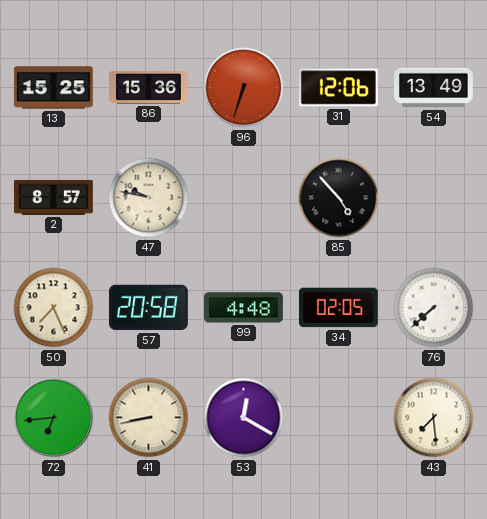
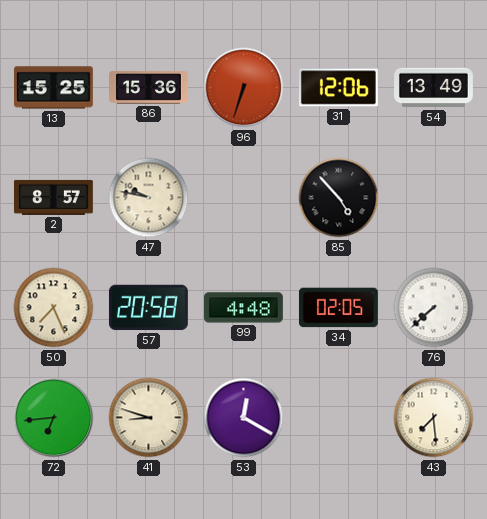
41: 8:43 -> 8:48 (149, 418)
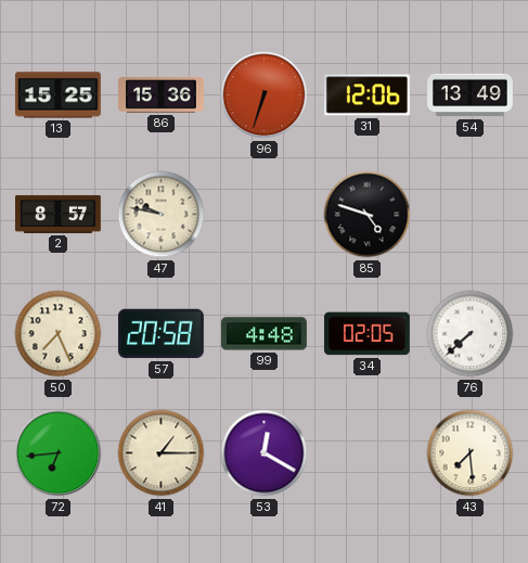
85: 4:53 -> 4:48 (368, 215)
41: 8:48 -> 1:15 (162, 453)
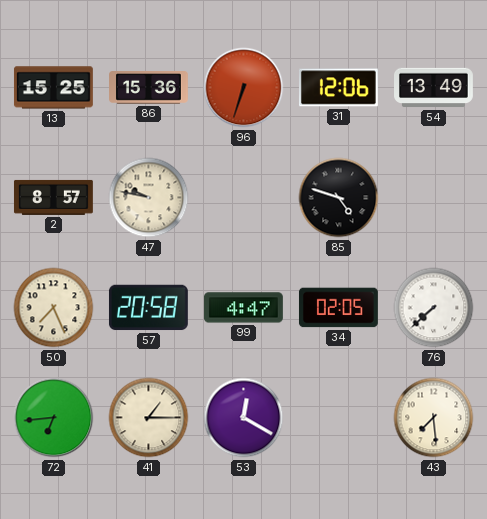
99: 4:48 -> 4:47 (243, 308)
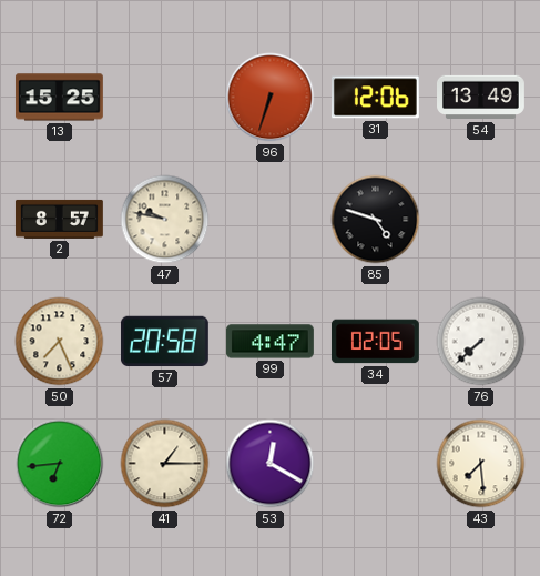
86: 15:36 -> none (149, 88)
